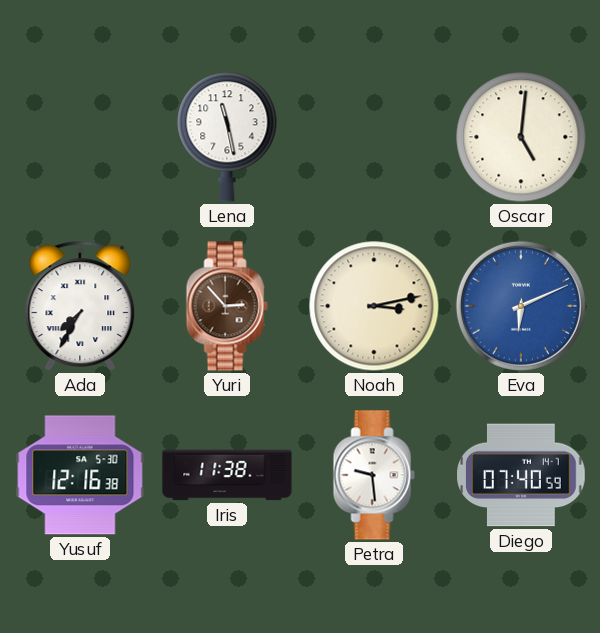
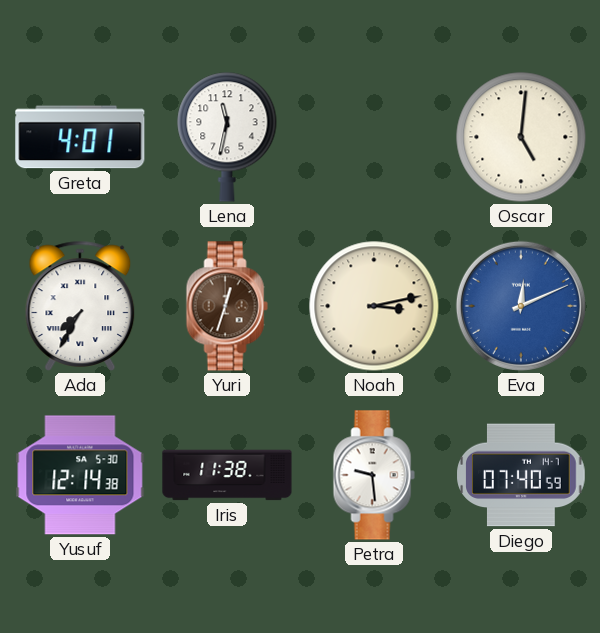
Greta: none -> 4:01 (80, 137)
Lena: 11:28 -> 11:32 (227, 137)
Yuri: 2:53 -> 12:33 (227, 306)
Eva: 6:11 -> 12:11 (521, 306)
Yusuf: 12:16 -> 12:14 (80, 475)
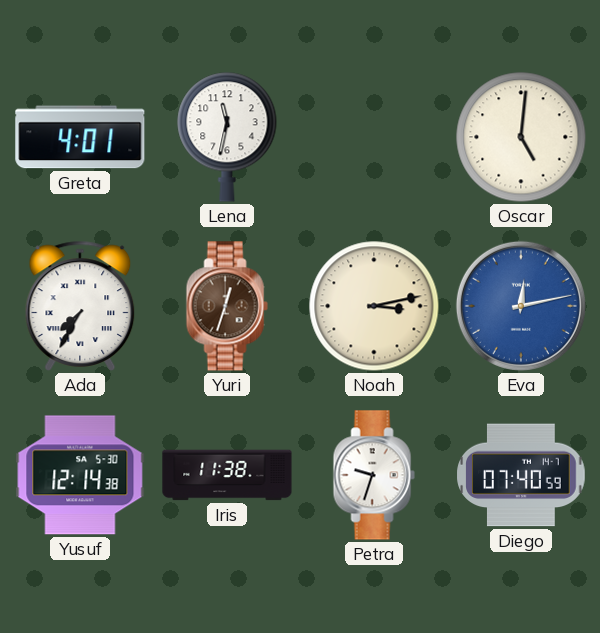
Eva: 12:11 -> 12:13 (521, 306)
Petra: 9:29 -> 9:33 (374, 475)
